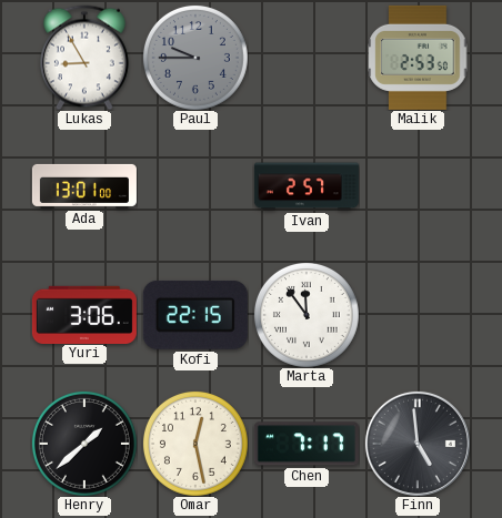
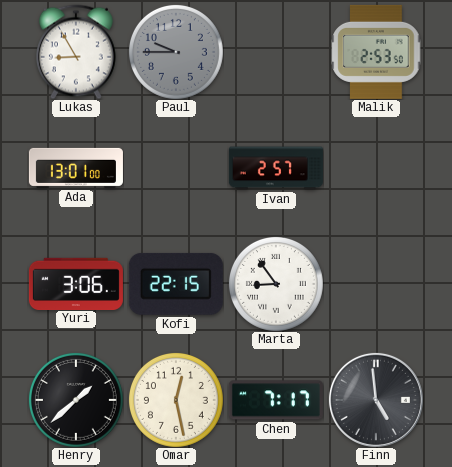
Marta: 11:54 -> 8:54 (276, 284)
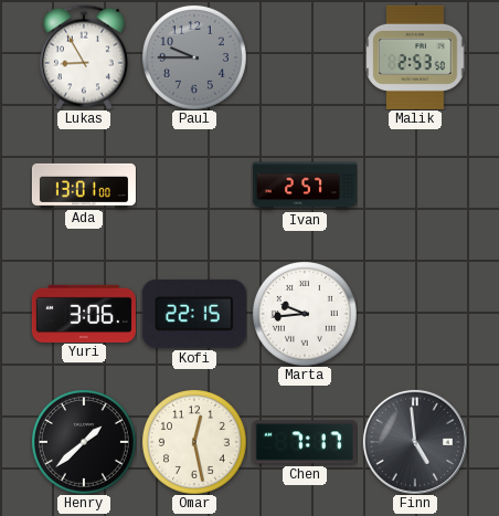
Marta: 8:54 -> 9:44 (305, 314)
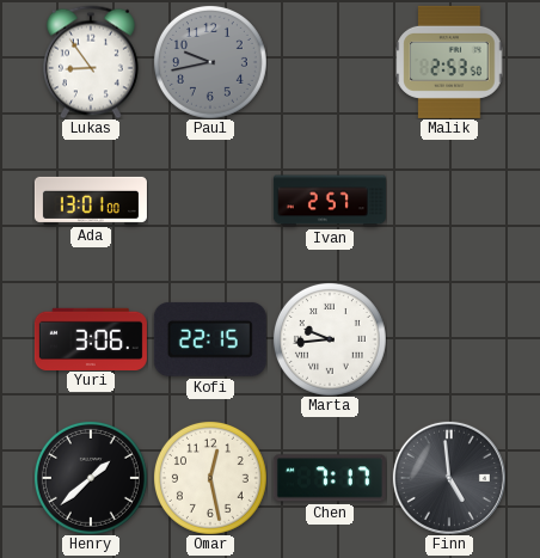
Lukas: 8:55 -> 8:54 (91, 62)
Paul: 9:45 -> 9:43 (210, 62)
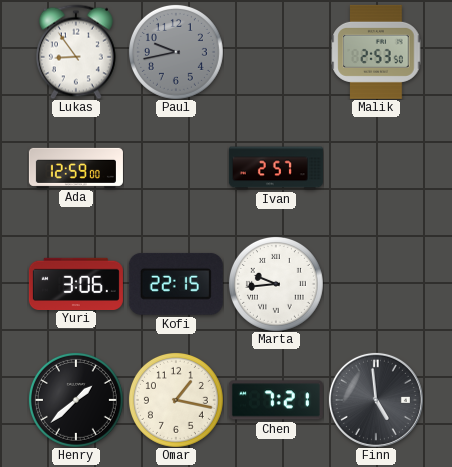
Ada: 13:01 -> 12:59 (76, 168)
Omar: 12:28 -> 1:17 (176, 400)
Chen: 7:17 -> 7:21 (276, 400)
